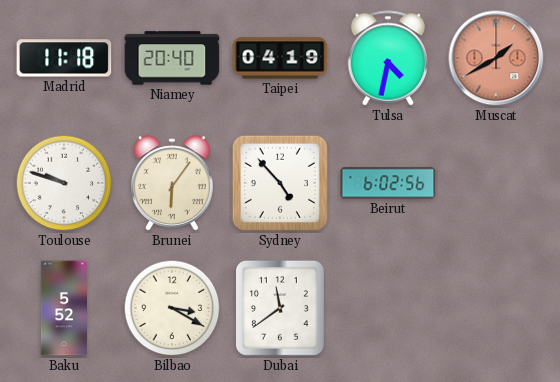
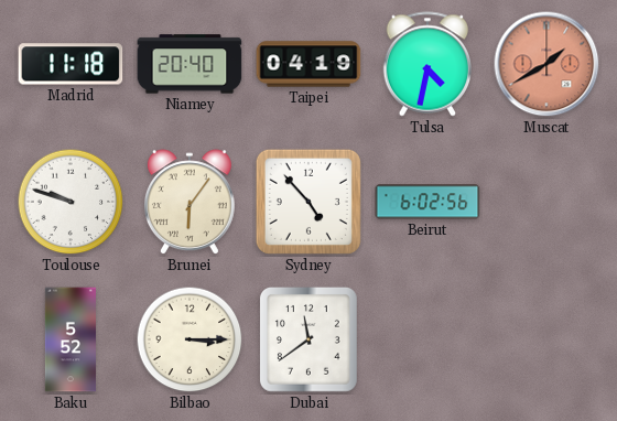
Bilbao: 3:20 -> 3:15 (190, 339)
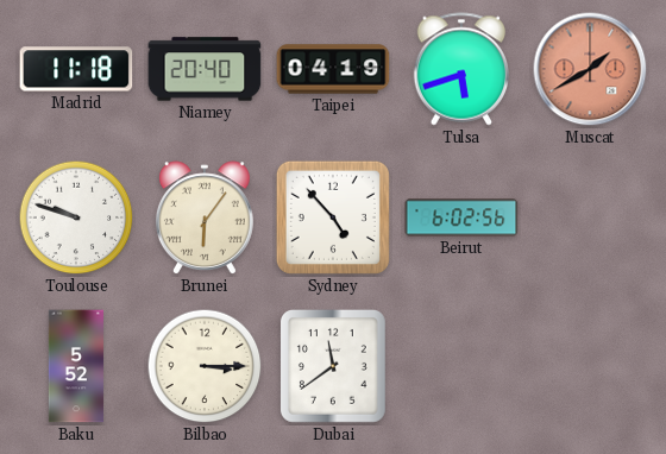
Tulsa: 4:32 -> 5:42 (461, 69)
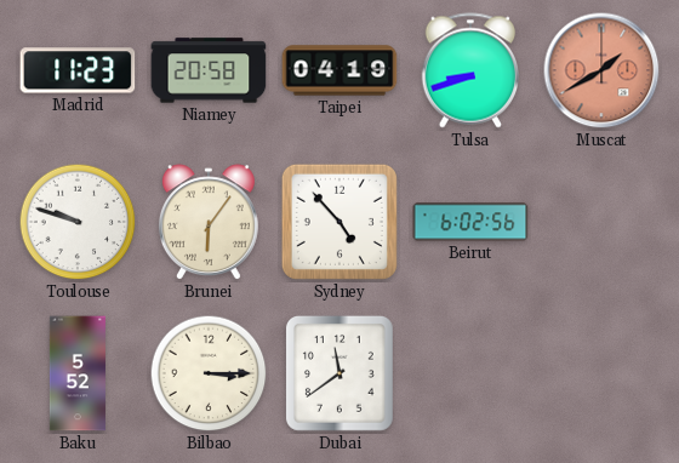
Madrid: 11:18 -> 11:23 (78, 70)
Niamey: 20:40 -> 20:58 (209, 70)
Tulsa: 5:42 -> 8:42 (470, 70)
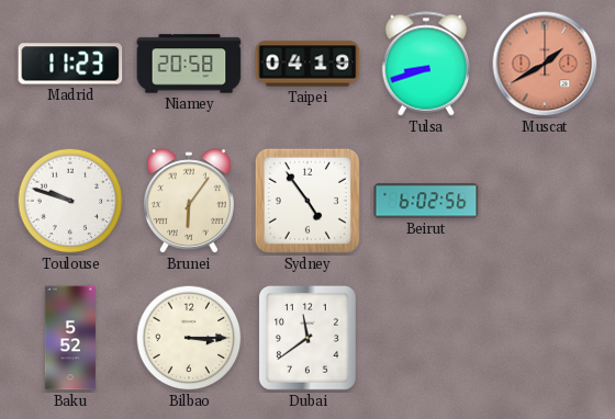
Sydney: 4:53 -> 4:54 (307, 201)
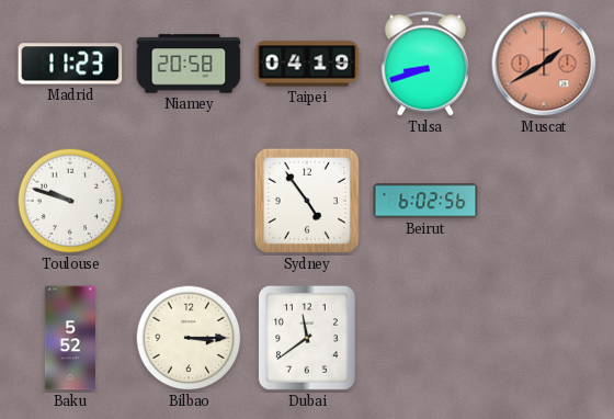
Brunei: 6:06 -> none (189, 202)
